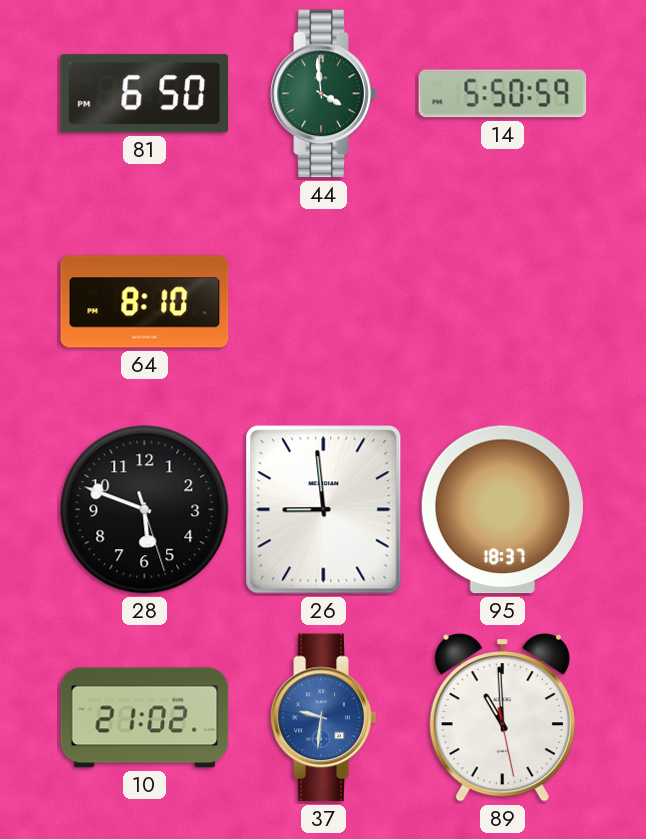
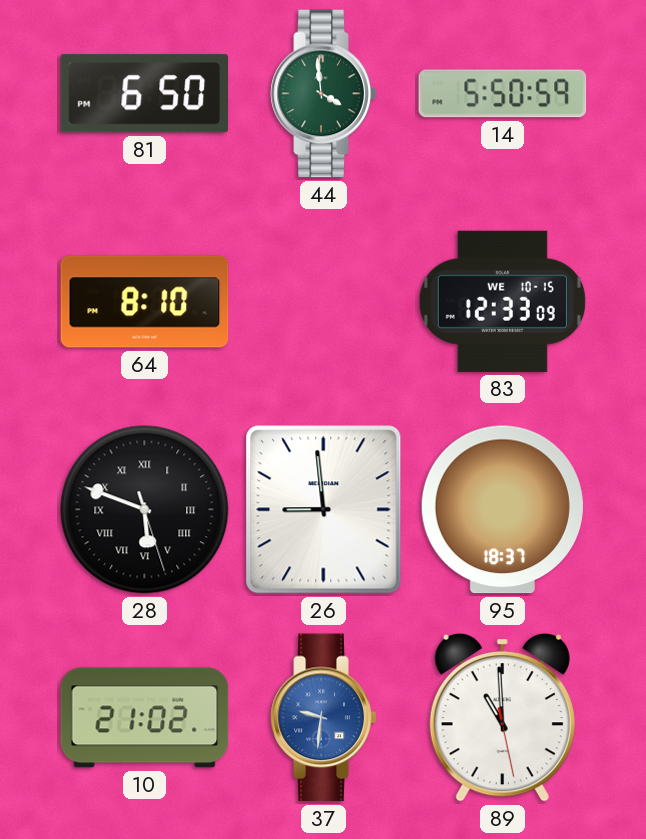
83: none -> 12:33 (502, 301)
28 numerals: Arabic -> Roman (145, 510)
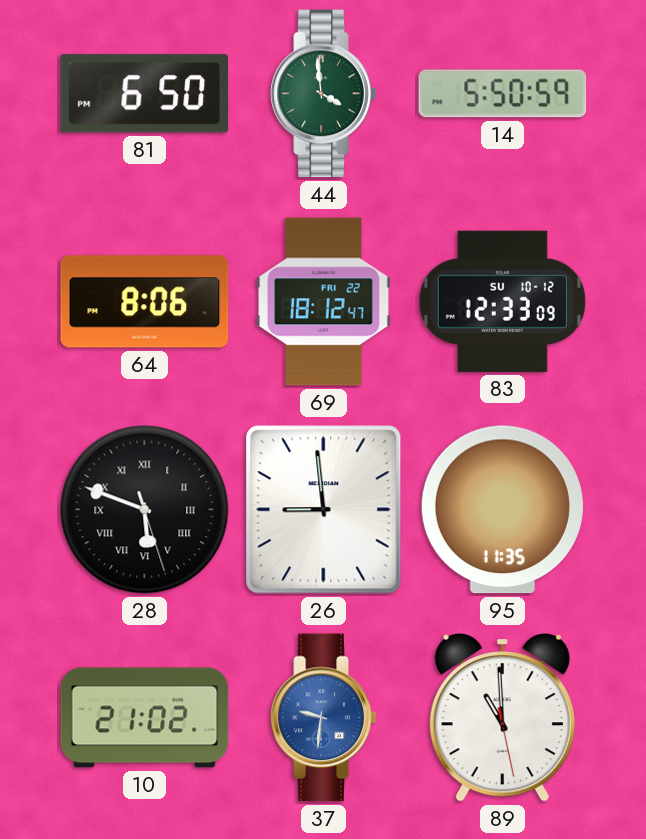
64: 8:10 -> 8:06 (145, 302)
69: none -> 18:12 (324, 302)
83 date: WE 10-15 -> SU 10-12 (502, 301)
95: 18:37 -> 11:35 (502, 510)
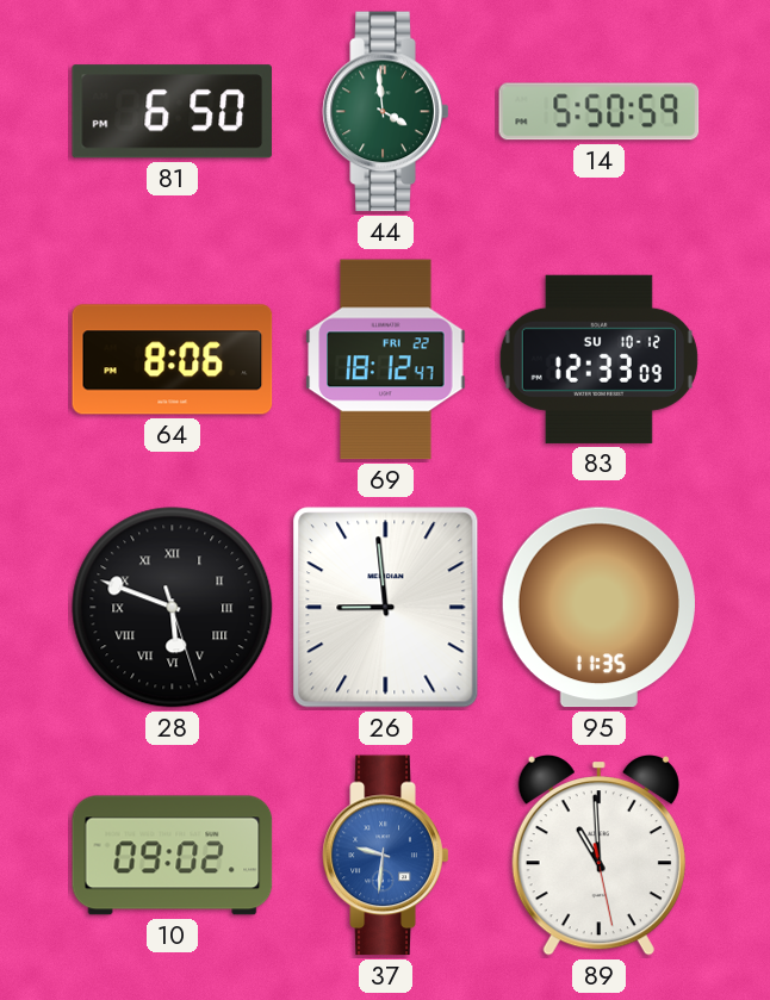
10: 21:02 -> 09:02 (173, 856)
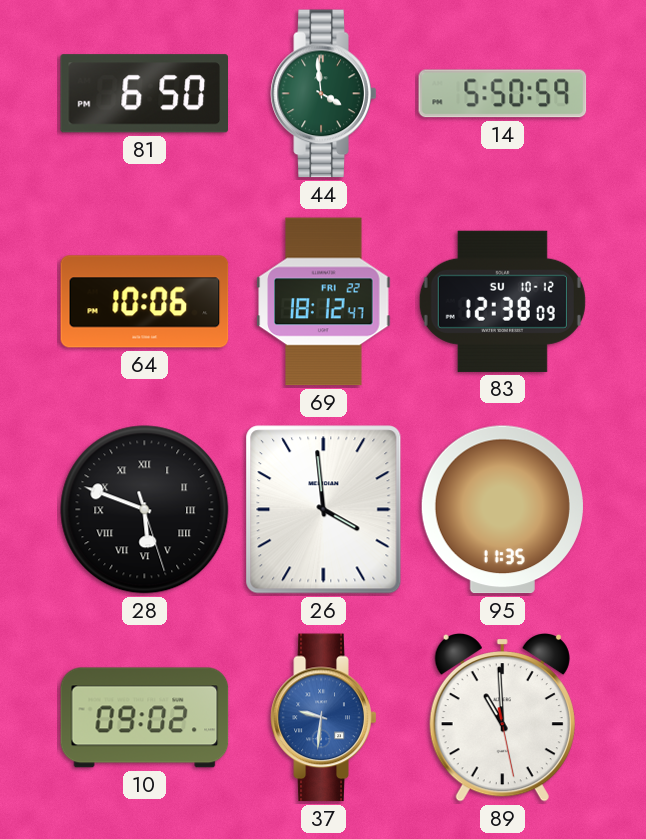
64: 8:06 -> 10:06 (145, 302)
83: 12:33 -> 12:38 (502, 301)
26: 8:59 -> 3:59 (324, 510)
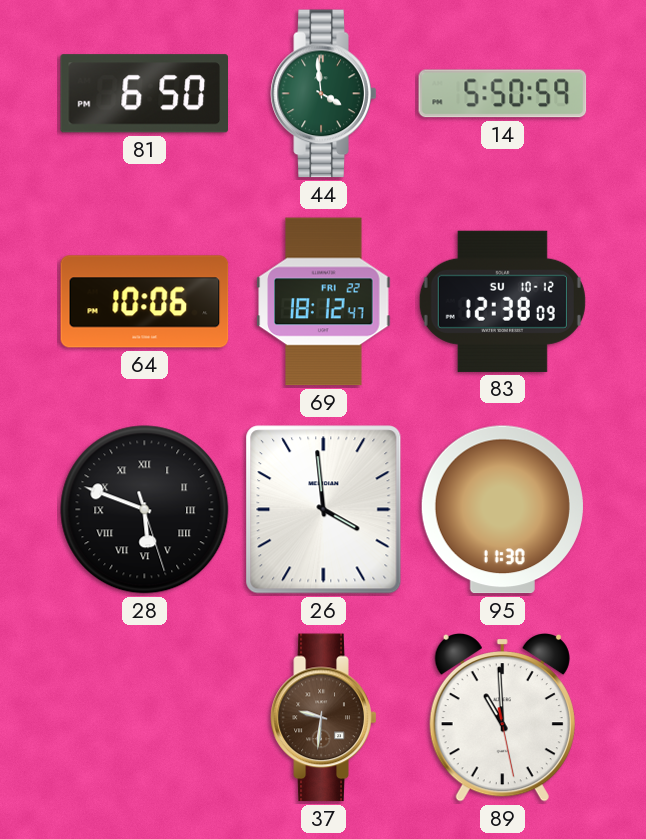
95: 11:35 -> 11:30 (502, 510)
10: 09:02 -> none (145, 718)
37 dial: blue -> brown (324, 718)
